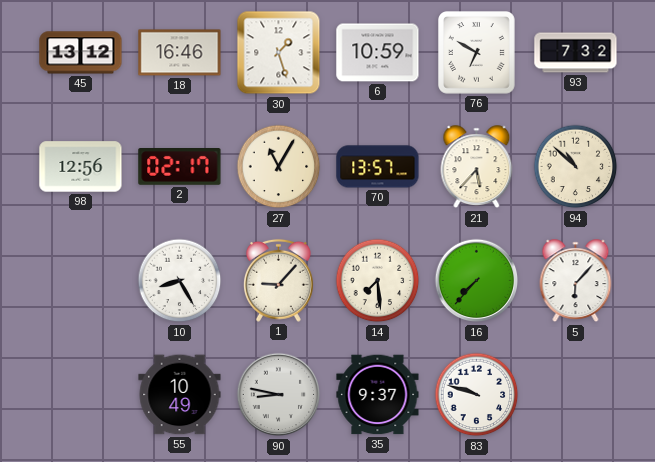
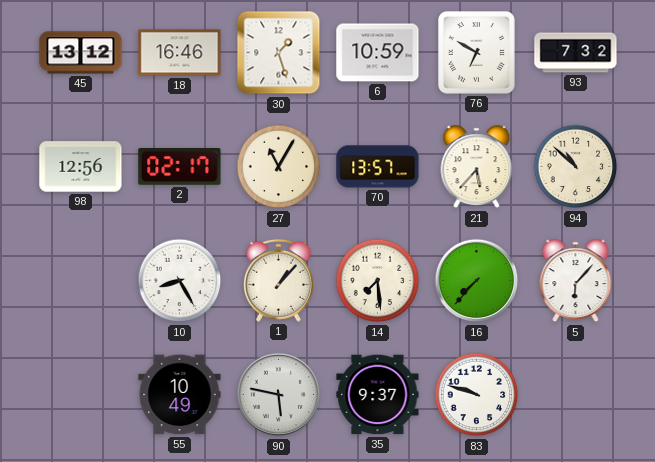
1: 9:07 -> 1:07 (278, 280)
90: 8:47 -> 5:47 (279, 395)
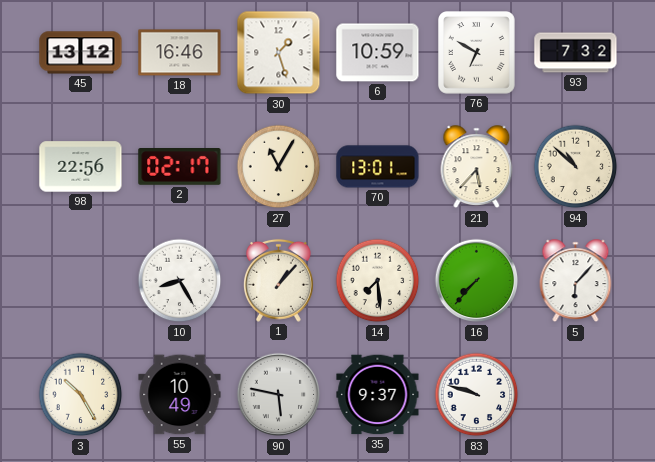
98: 12:56 -> 22:56 (81, 167)
70: 13:57 -> 13:01 (378, 167)
3: none -> 10:25 (81, 395)
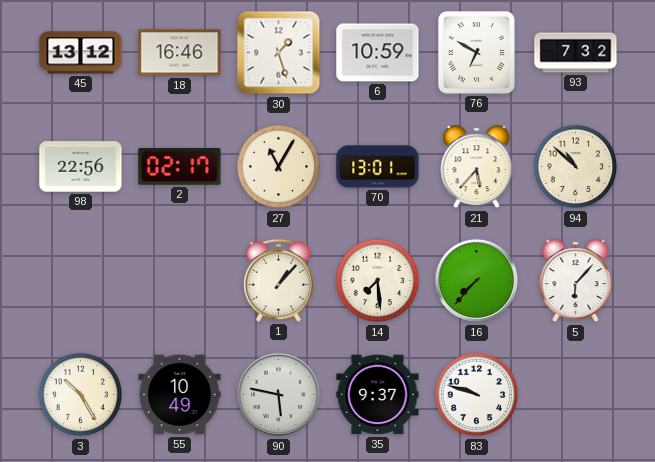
10: 8:25 -> none (180, 281)
